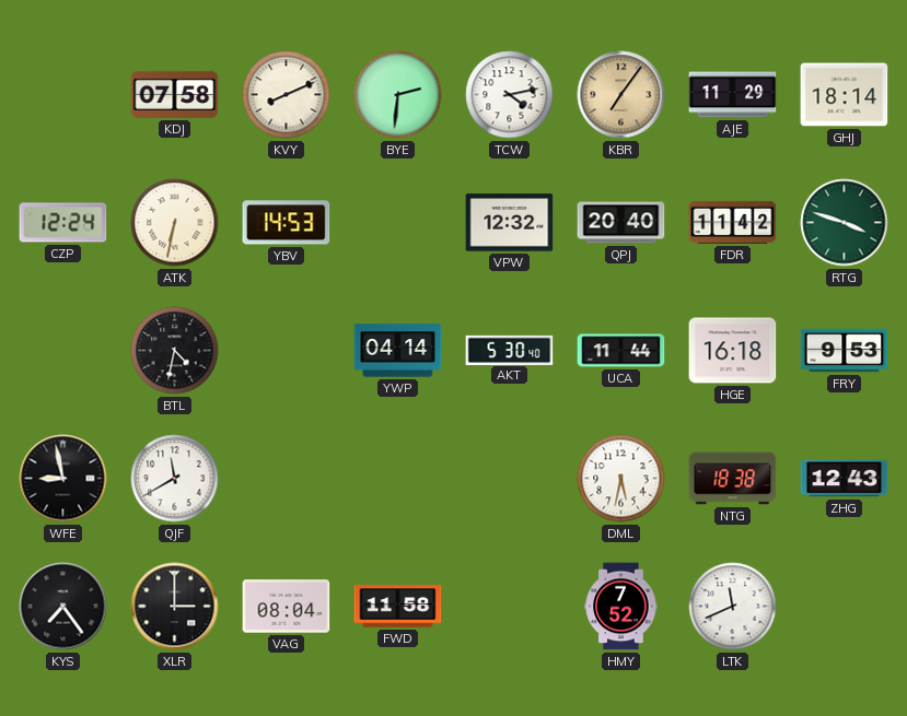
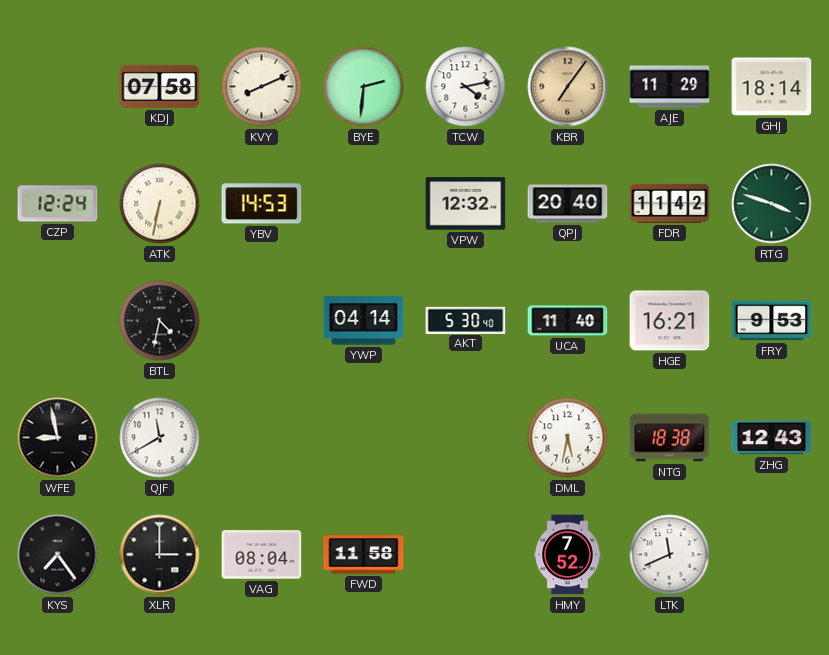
UCA: 11:44 -> 11:40 (568, 321)
HGE: 16:18 -> 16:21 (670, 321)
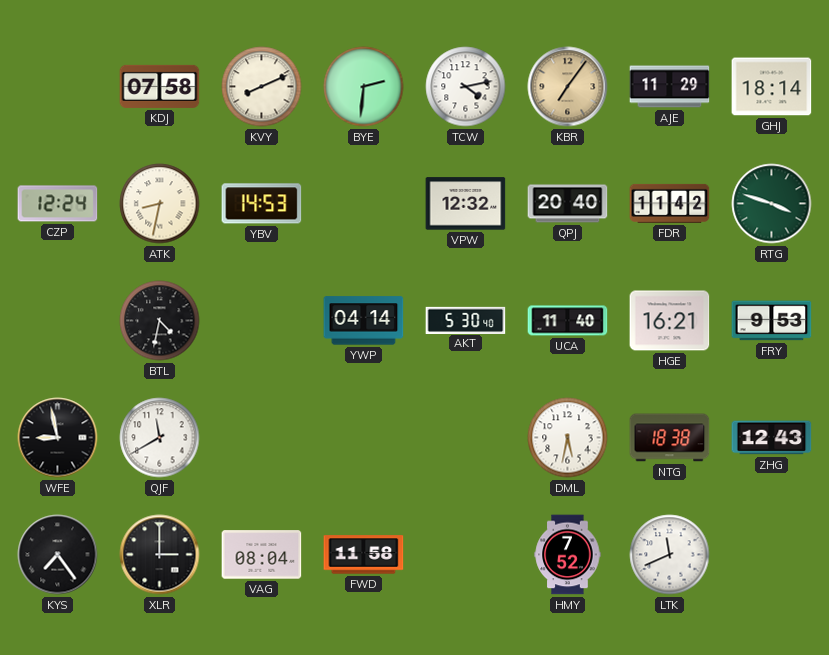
ATK: 6:32 -> 8:32 (160, 204)
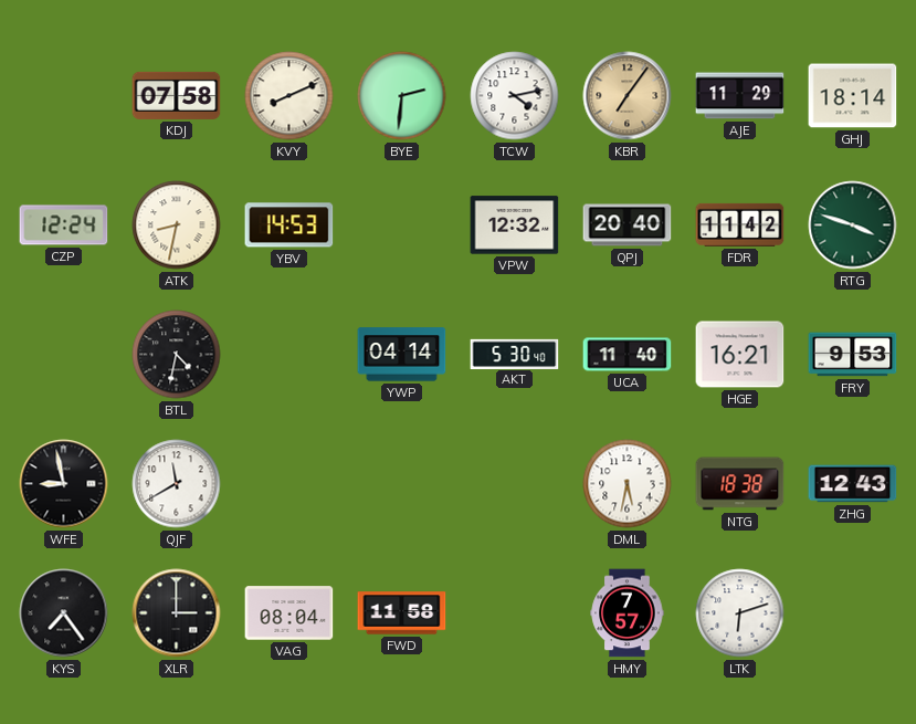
HMY: 7:52 -> 7:57 (628, 613)
LTK: 11:41 -> 6:12 (740, 613)
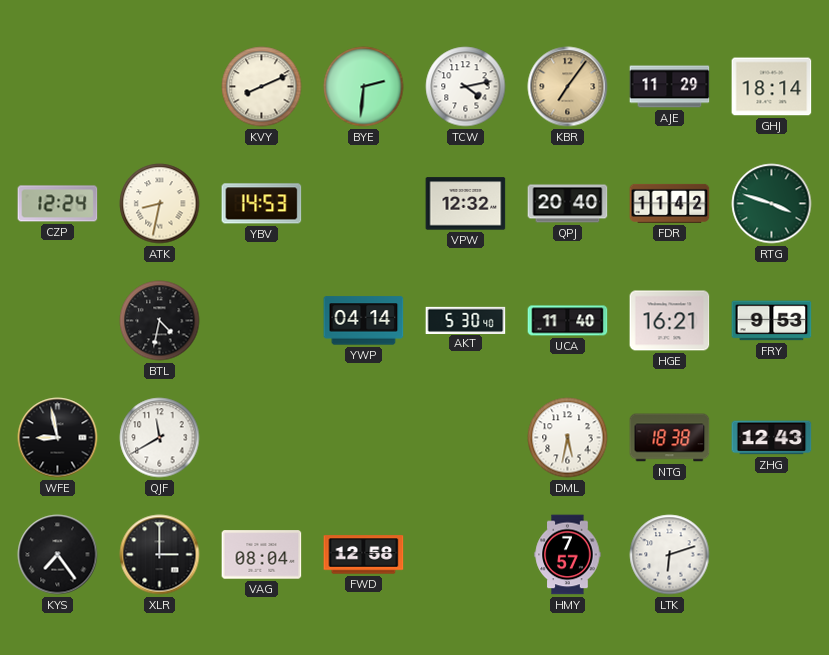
KDJ: 07:58 -> none (177, 95)
FWD: 11:58 -> 12:58 (364, 555)
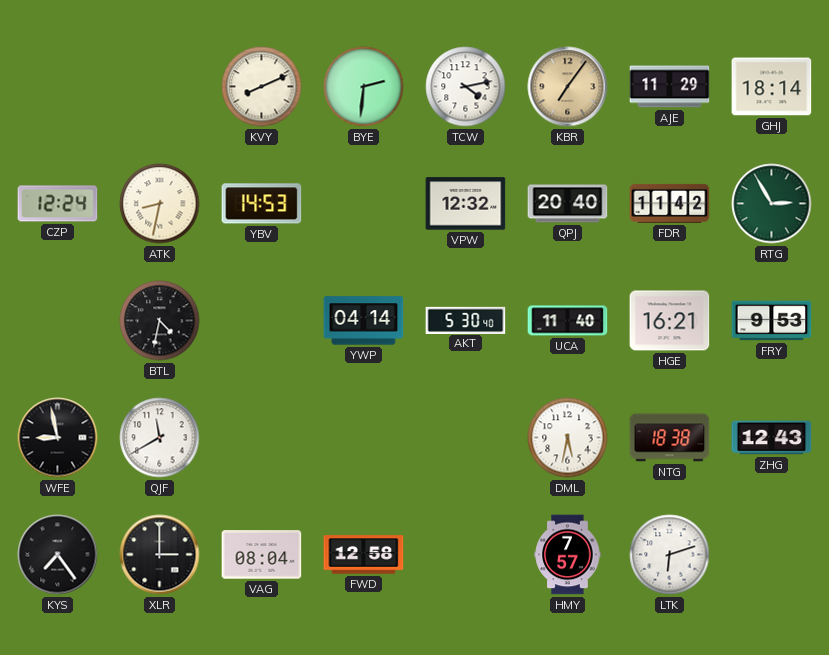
RTG: 3:48 -> 2:55 (772, 204)
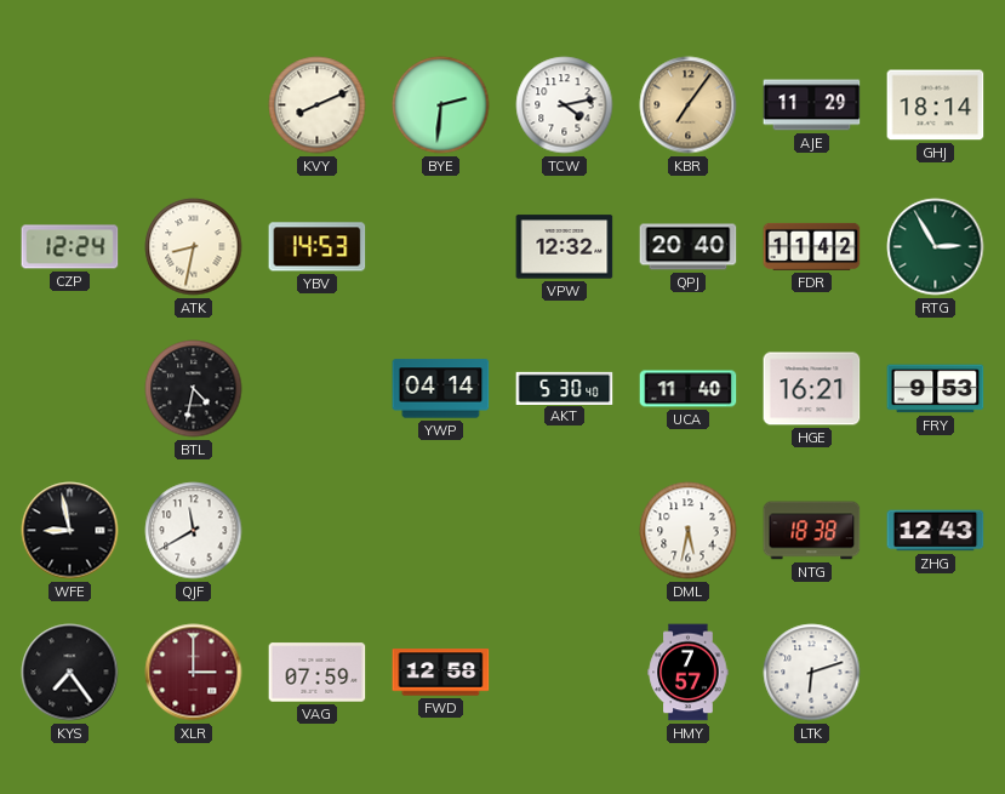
XLR dial: black -> burgundy (194, 673)
VAG: 08:04 -> 07:59 (318, 673)
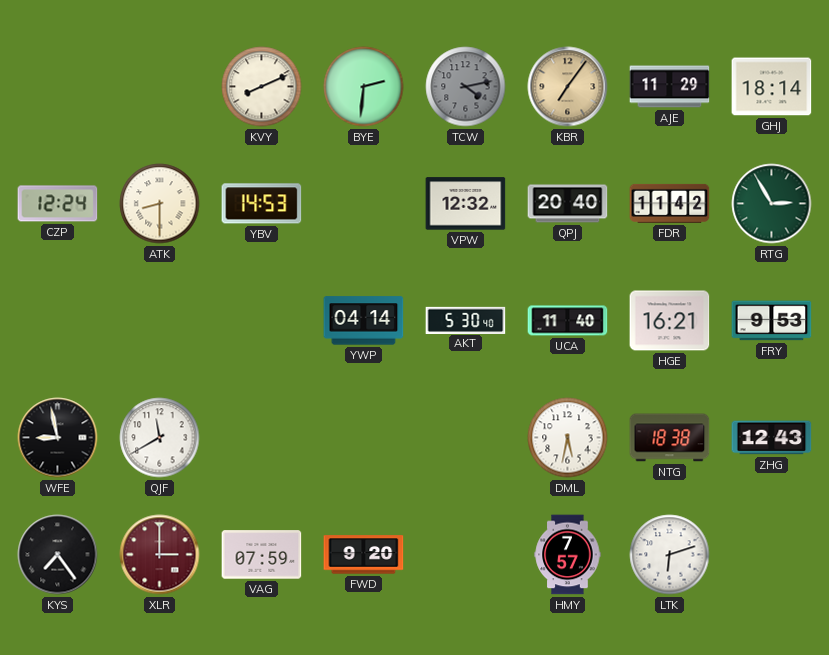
TCW dial: white -> grey (466, 87)
ATK: 8:32 -> 8:30 (160, 204)
BTL: 4:32 -> none (194, 389)
FWD: 12:58 -> 9:20 (364, 555)
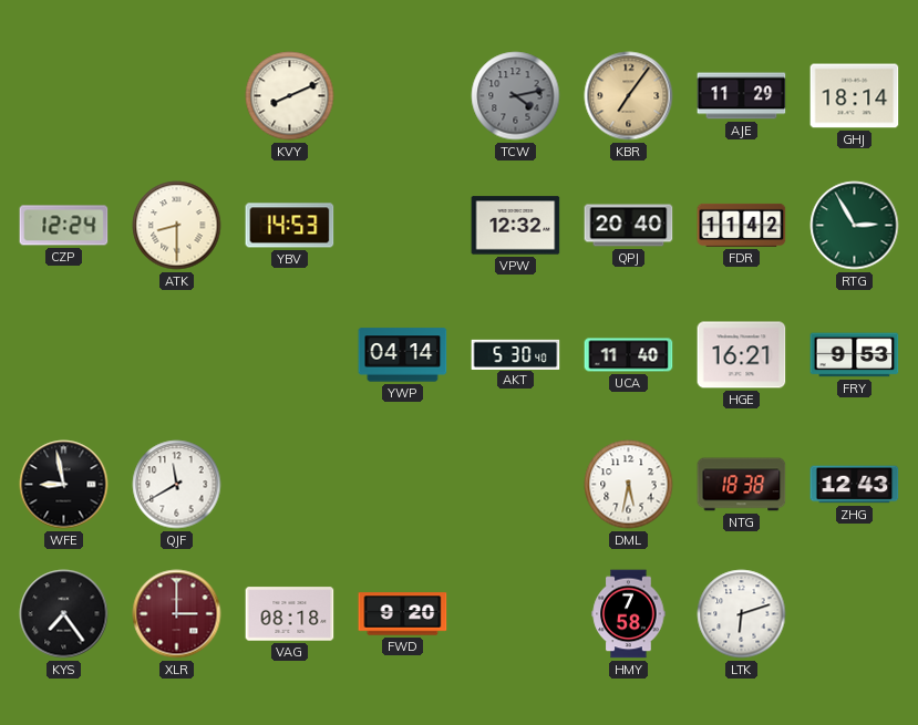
BYE: 2:31 -> none (364, 87)
VAG: 07:59 -> 08:18 (290, 614)
HMY: 7:57 -> 7:58 (629, 614)
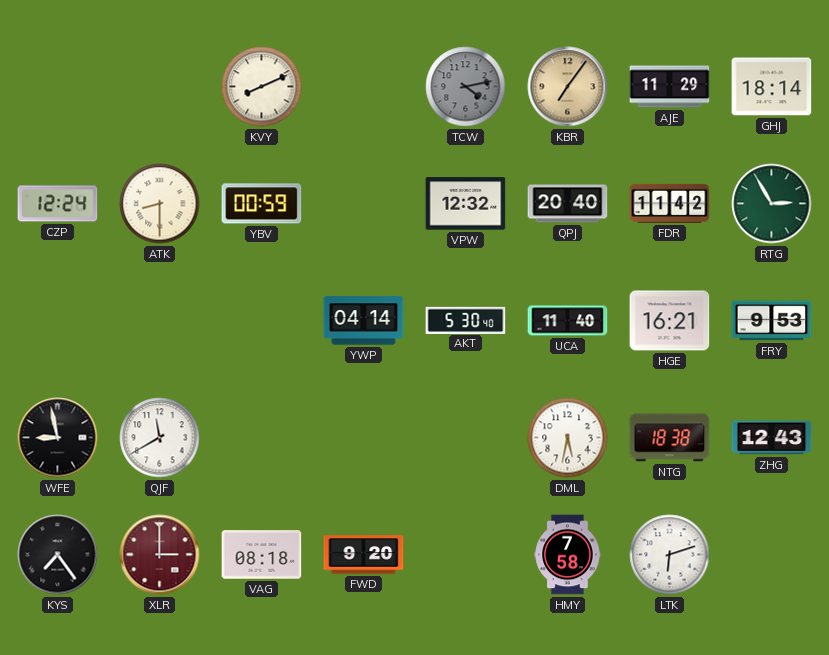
YBV: 14:53 -> 00:59 (262, 204)
